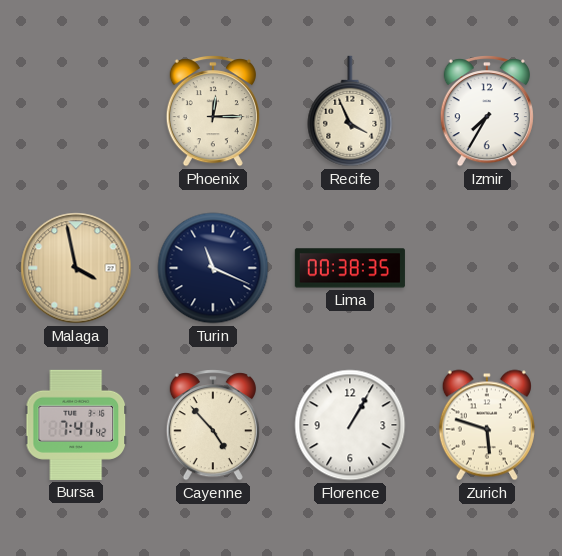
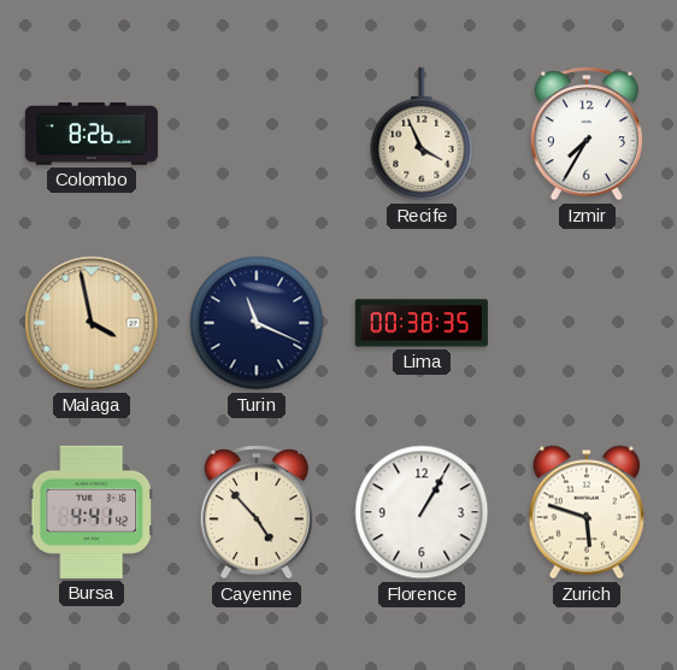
Colombo: none -> 8:26 (92, 134)
Phoenix: 12:15 -> none (213, 111)
Bursa: 7:41 -> 4:41 (92, 512)
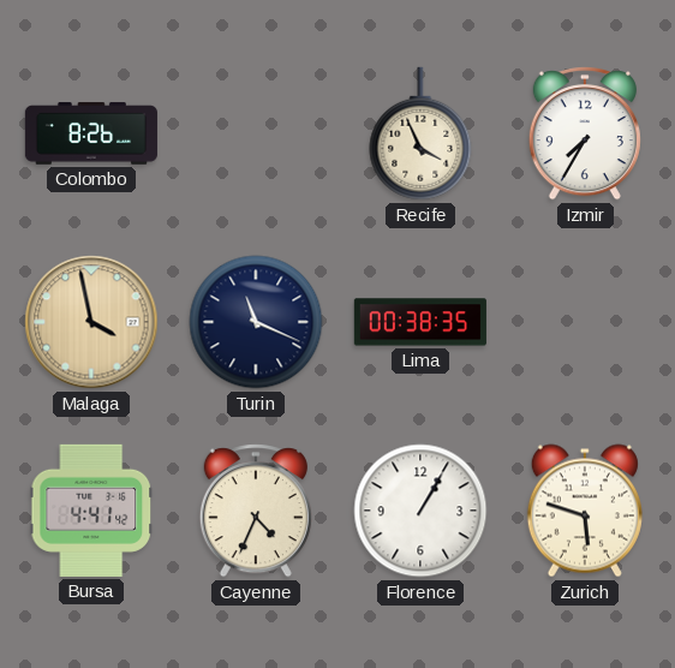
Cayenne: 4:53 -> 4:34 (256, 511)
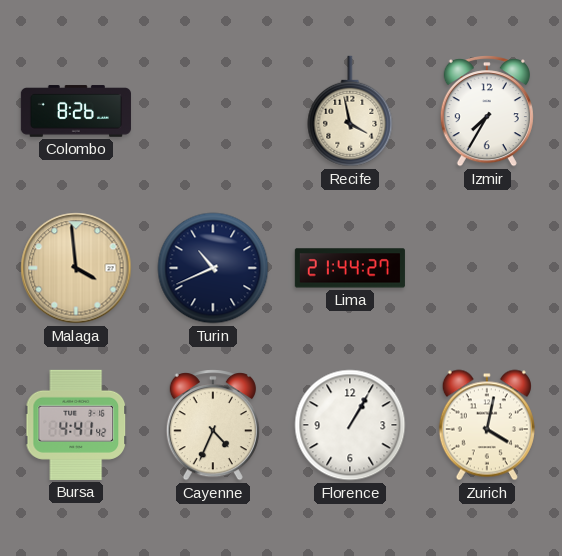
Recife: 3:56 -> 3:58 (350, 111)
Malaga: 3:58 -> 3:59 (76, 268)
Turin: 11:19 -> 10:41 (213, 268)
Lima: 00:38 -> 21:44 (350, 268)
Zurich: 5:48 -> 4:02 (487, 425)
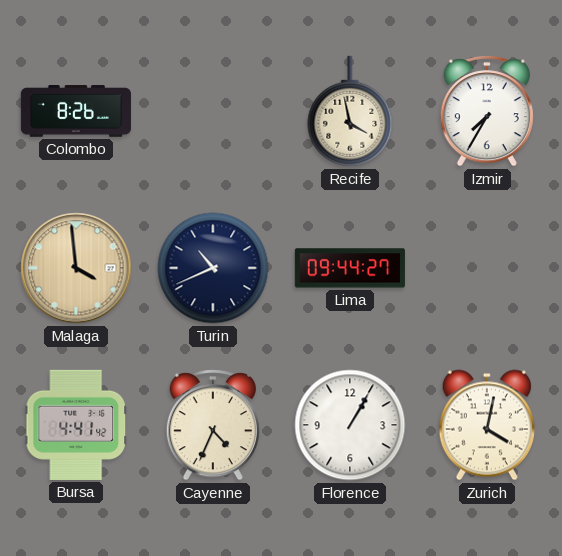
Lima: 21:44 -> 09:44 (350, 268)
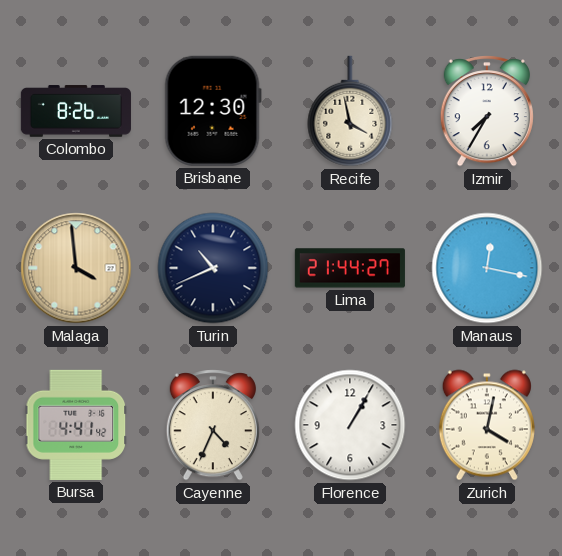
Brisbane: none -> 12:30 (213, 111)
Lima: 09:44 -> 21:44 (350, 268)
Manaus: none -> 12:17 (487, 268)
